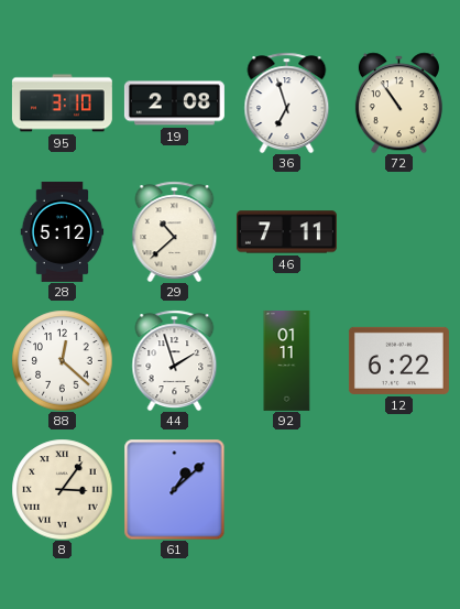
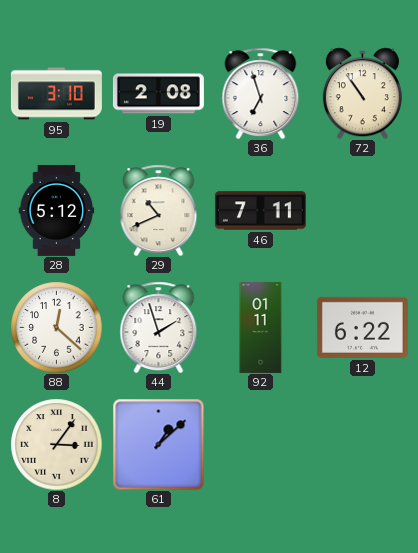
29: 10:38 -> 10:41 (159, 210)
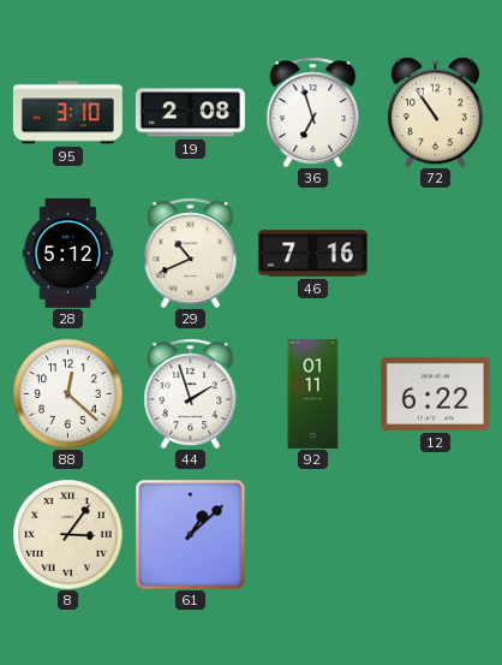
46: 7:11 -> 7:16 (312, 254)
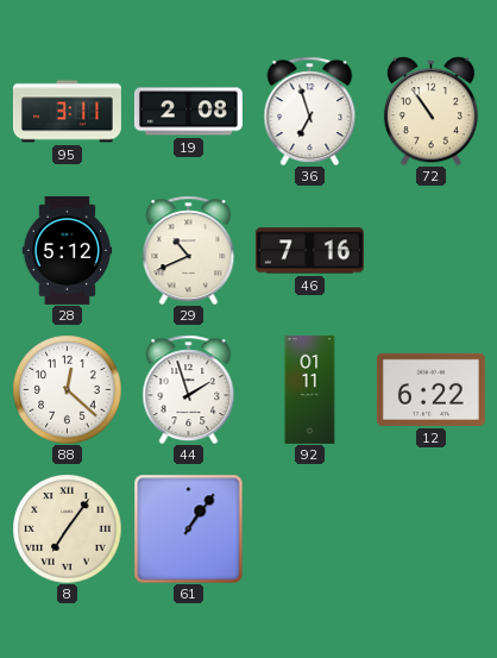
95: 3:10 -> 3:11 (67, 112)
8: 3:06 -> 7:06 (67, 528)
61: 1:08 -> 1:06 (188, 528)
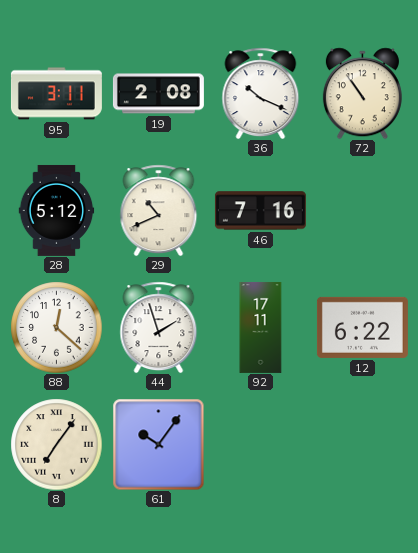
36: 6:57 -> 10:19 (261, 93)
92: 01:11 -> 17:11 (261, 327)
61: 1:06 -> 10:06 (158, 444)
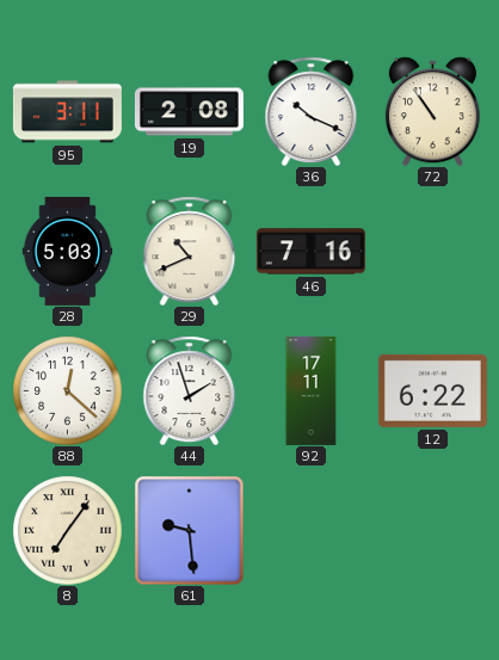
28: 5:12 -> 5:03 (68, 251)
61: 10:06 -> 9:29 (189, 530)
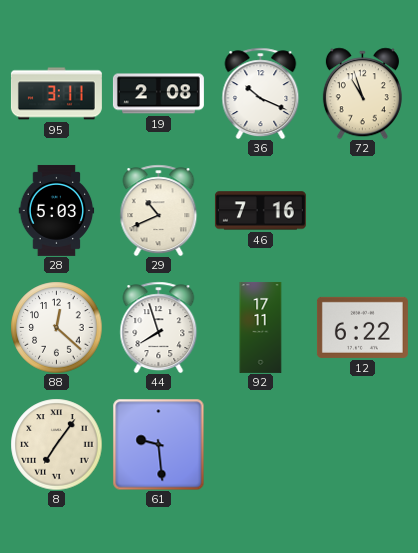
72: 10:54 -> 10:57 (362, 93)
44: 1:57 -> 7:57 (159, 327)
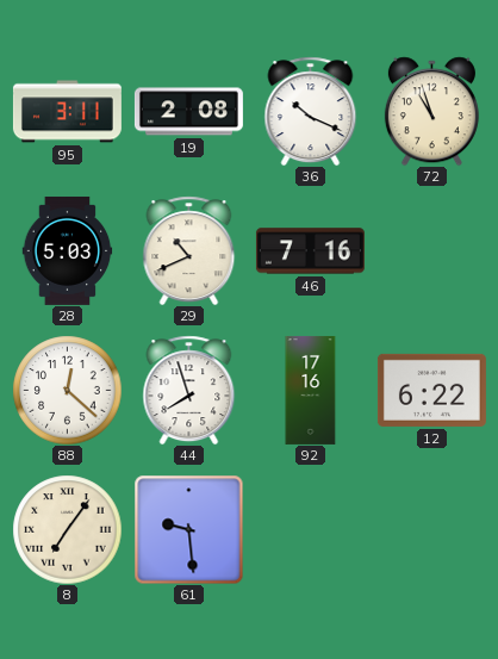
92: 17:11 -> 17:16 (311, 390)
